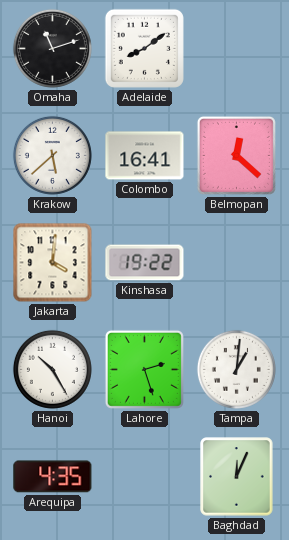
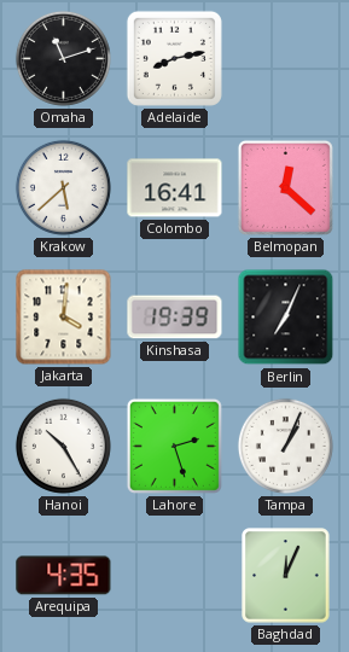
Adelaide: 8:09 -> 8:13 (174, 58)
Kinshasa: 19:22 -> 19:39 (175, 318)
Berlin: none -> 7:04 (286, 318)
Tampa: 1:01 -> 1:04 (285, 446)
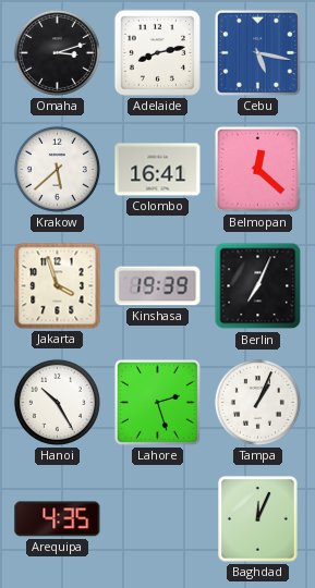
Omaha: 11:12 -> 3:12 (57, 52)
Cebu: none -> 5:17 (257, 52)
Jakarta: 4:01 -> 3:57 (58, 286)
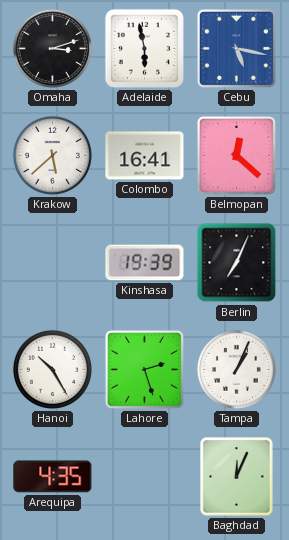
Adelaide: 8:13 -> 5:58 (144, 48)
Jakarta: 3:57 -> none (58, 286)
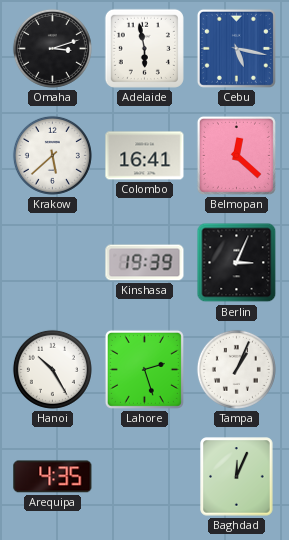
Berlin: 7:04 -> 3:04 (237, 263)
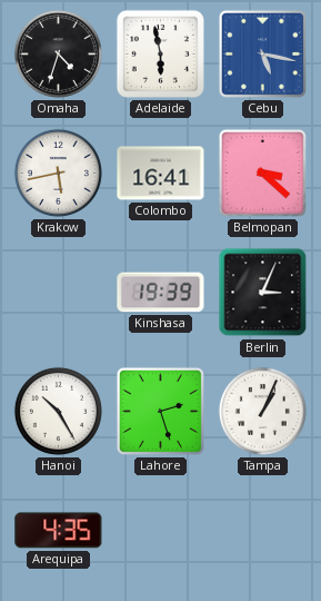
Omaha: 3:12 -> 4:33 (58, 53)
Krakow: 5:38 -> 5:43 (58, 173)
Belmopan: 12:22 -> 3:22 (262, 173)
Baghdad: 12:04 -> none (237, 477)
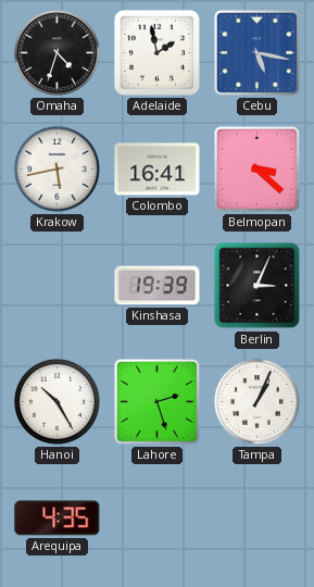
Adelaide: 5:58 -> 1:58 (156, 52)
